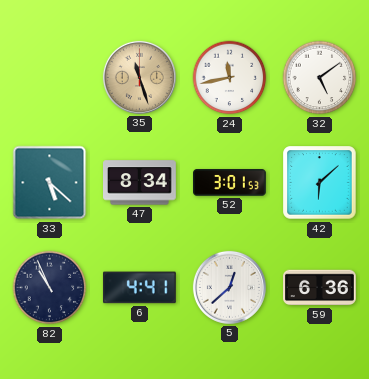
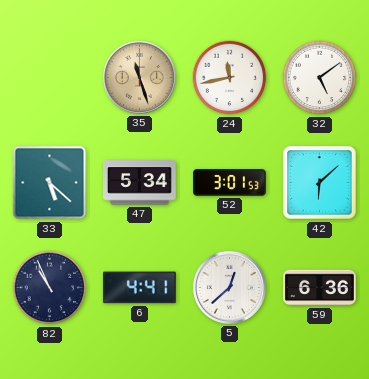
47: 8:34 -> 5:34 (140, 183)
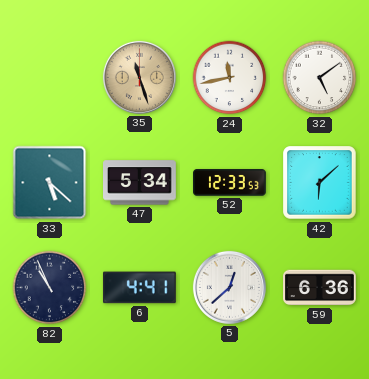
52: 3:01 -> 12:33 (230, 183)
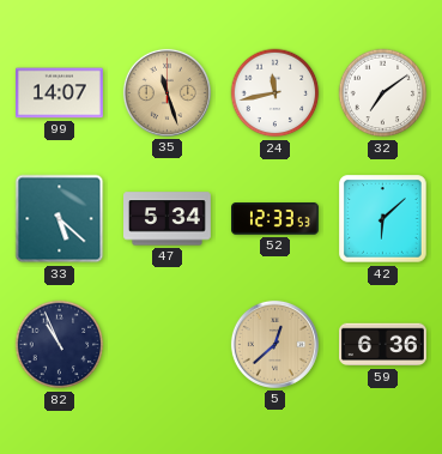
99: none -> 14:07 (60, 93)
32: 5:09 -> 7:09 (383, 93)
6: 4:41 -> none (139, 288)
5 dial: white -> champagne (274, 344)
